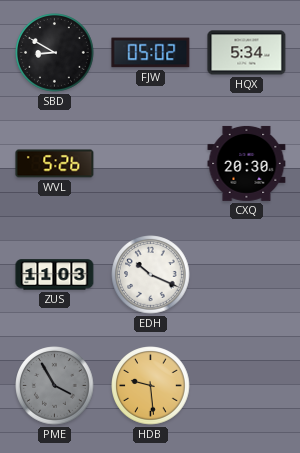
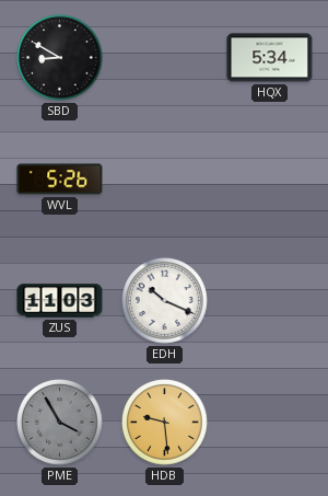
FJW: 05:02 -> none (151, 53)
CXQ: 20:30 -> none (247, 163)
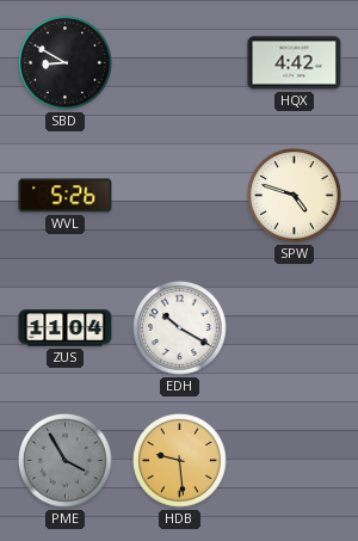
HQX: 5:34 -> 4:42 (295, 63)
SPW: none -> 4:48 (295, 196)
ZUS: 11:03 -> 11:04 (66, 328)
EDH: 10:19 -> 10:20 (180, 328)
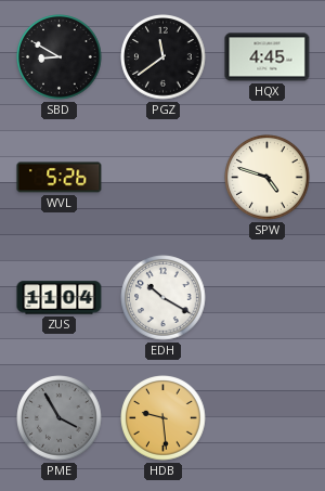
PGZ: none -> 11:39 (164, 57)
HQX: 4:42 -> 4:45 (268, 57)
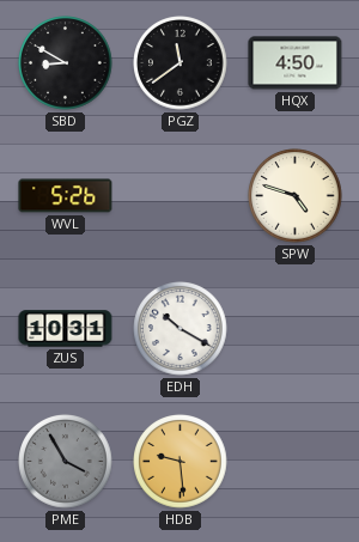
HQX: 4:45 -> 4:50 (296, 63)
ZUS: 11:04 -> 10:31 (66, 329)
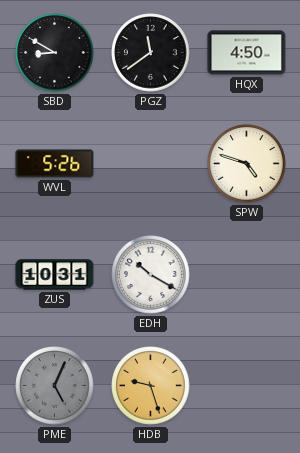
PME: 3:55 -> 5:04 (55, 386)
HDB: 9:29 -> 9:27 (151, 386)
